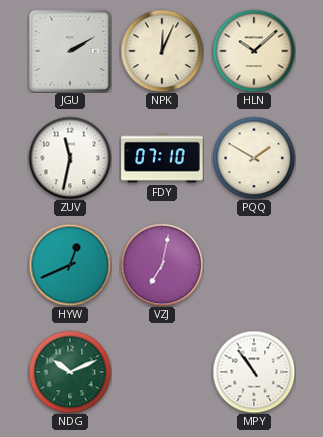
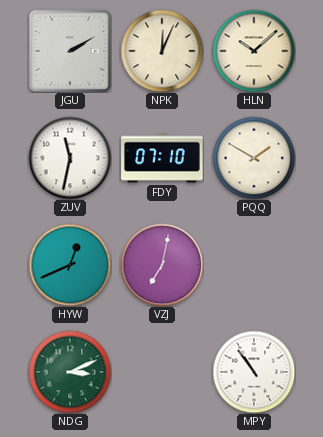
NDG: 10:11 -> 3:11 (70, 372)
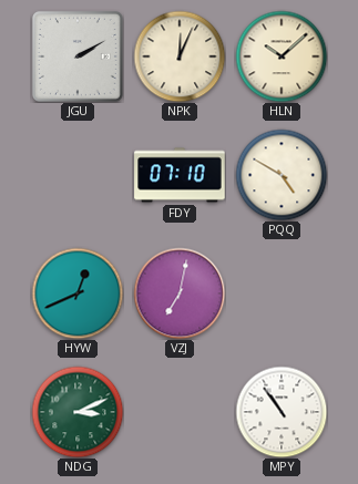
ZUV: 11:32 -> none (70, 158)
PQQ: 1:50 -> 4:50 (282, 175)
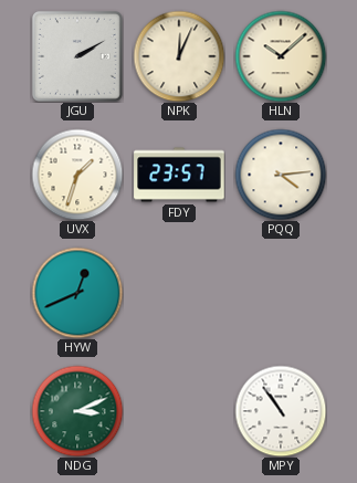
UVX: none -> 1:33 (77, 175)
FDY: 07:10 -> 23:57 (179, 175)
PQQ: 4:50 -> 4:14 (281, 175)
VZJ: 7:02 -> none (180, 294)
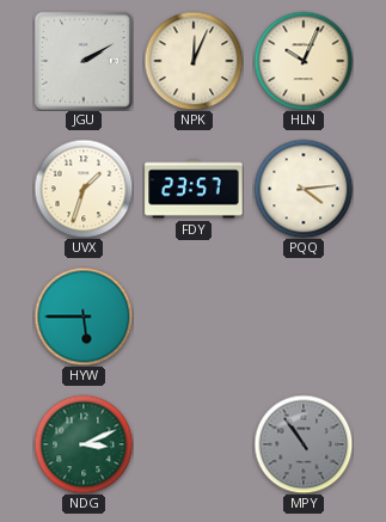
HLN: 10:08 -> 10:04 (304, 61)
HYW: 12:41 -> 5:45 (84, 317)
MPY dial: white -> grey (304, 444)
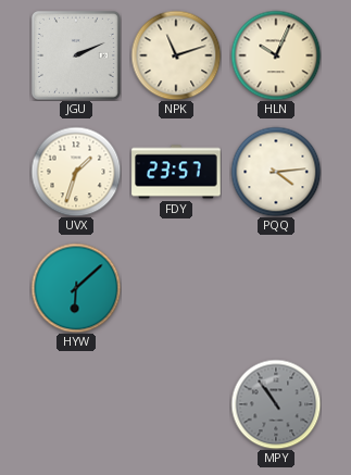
JGU: 2:10 -> 2:11 (76, 55)
NPK: 12:04 -> 11:12 (176, 55)
HYW: 5:45 -> 6:08 (76, 288)
NDG: 3:11 -> none (84, 444)
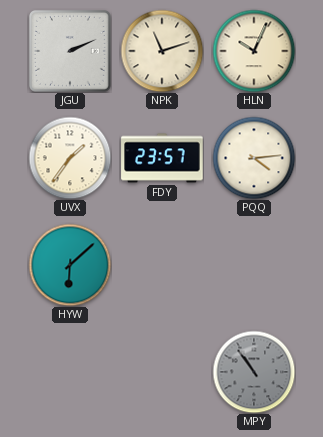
UVX: 1:33 -> 1:36 (70, 158)
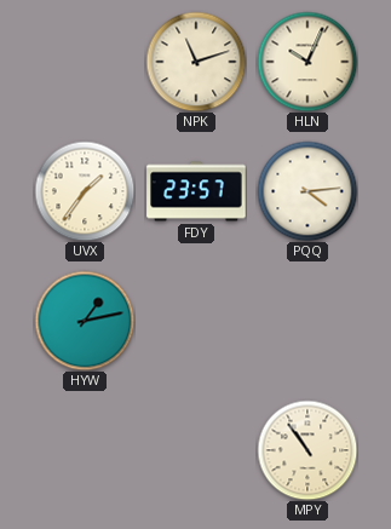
JGU: 2:11 -> none (70, 51)
HYW: 6:08 -> 1:13 (85, 321)
MPY dial: grey -> cream (307, 450)
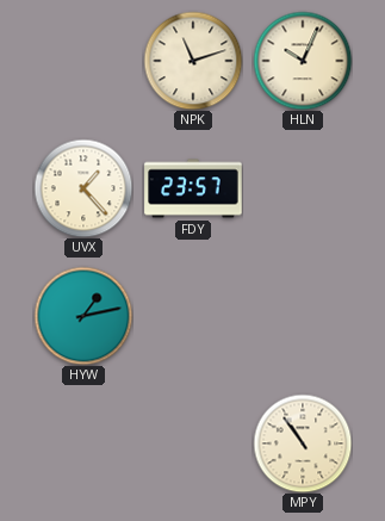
UVX: 1:36 -> 1:23 (83, 188)
PQQ: 4:14 -> none (307, 191)
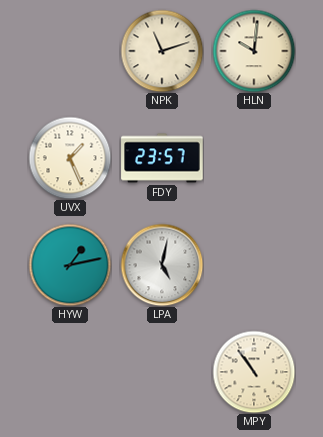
HLN: 10:04 -> 10:01 (254, 51)
UVX: 1:23 -> 1:26 (70, 158)
LPA: none -> 5:02 (162, 265)
